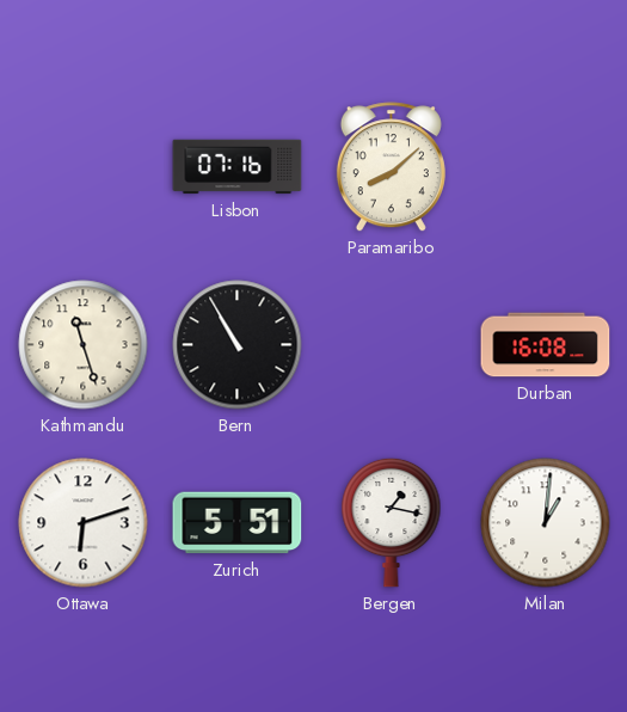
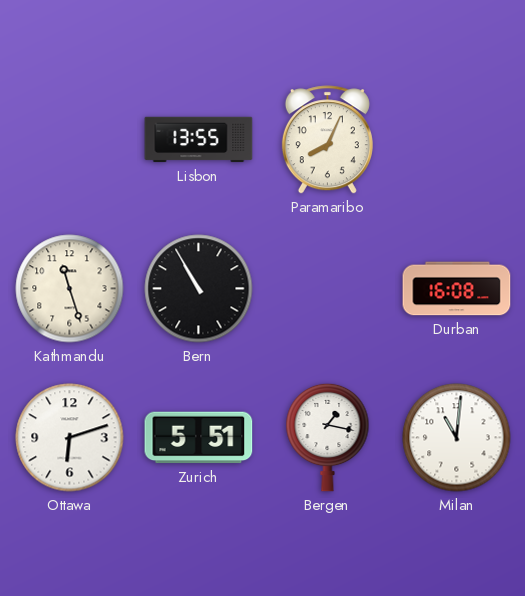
Lisbon: 07:16 -> 13:55 (199, 140)
Paramaribo: 8:08 -> 8:04 (327, 140)
Milan: 1:01 -> 11:01 (457, 438)
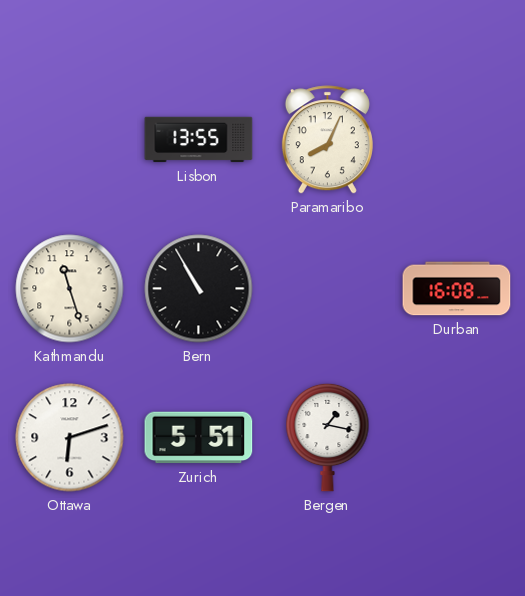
Milan: 11:01 -> none (457, 438)
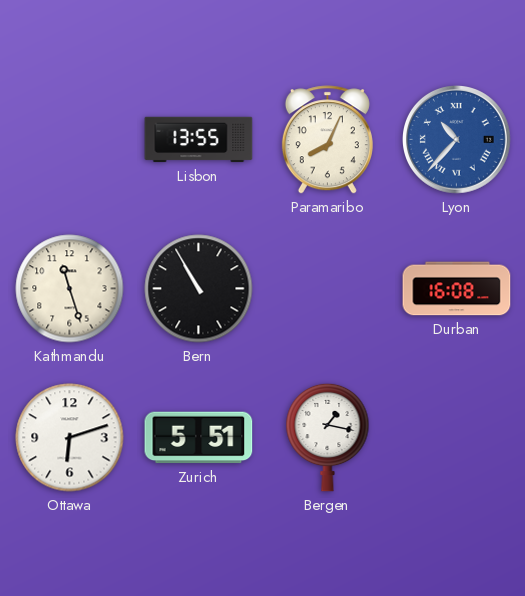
Lyon: none -> 10:37 (457, 140)
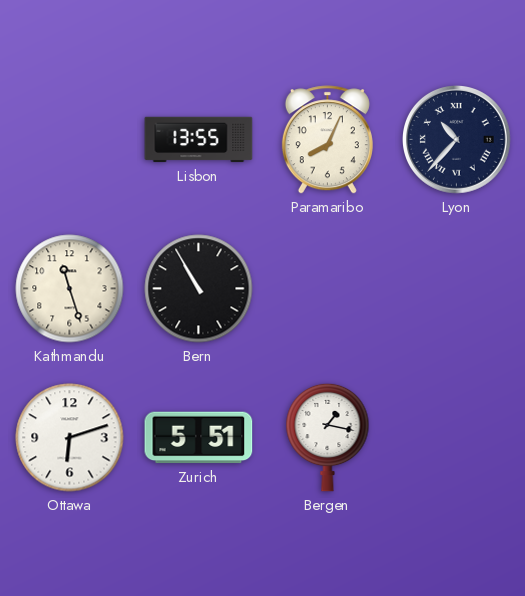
Lyon dial: blue -> navy (457, 140)
Durban: 16:08 -> none (457, 289)
